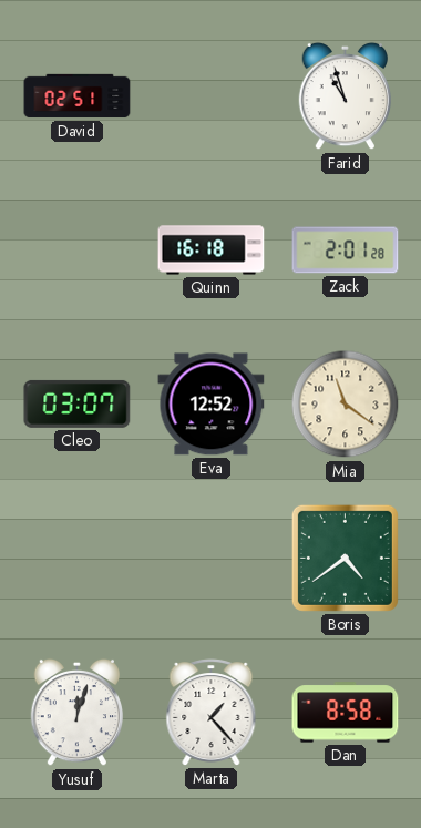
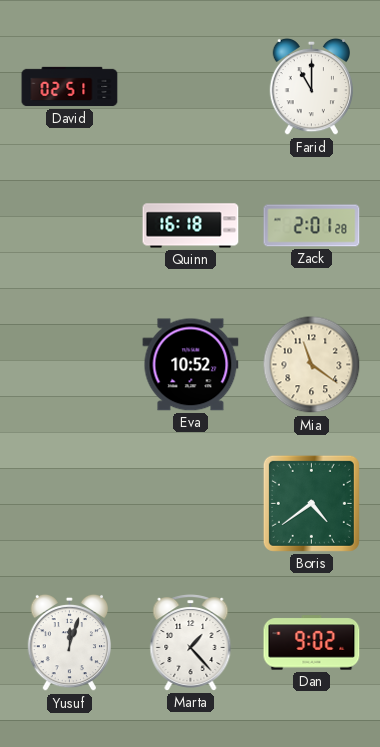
Farid: 10:57 -> 11:00 (311, 87)
Cleo: 03:07 -> none (78, 403)
Eva: 12:52 -> 10:52 (191, 365)
Dan: 8:58 -> 9:02 (312, 643)
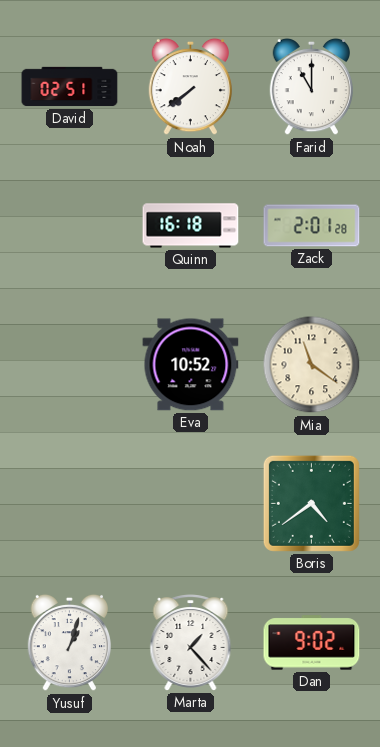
Noah: none -> 7:39 (190, 87)
Yusuf: 12:03 -> 1:03 (69, 643)
